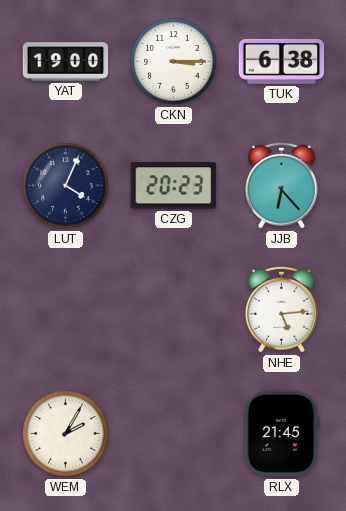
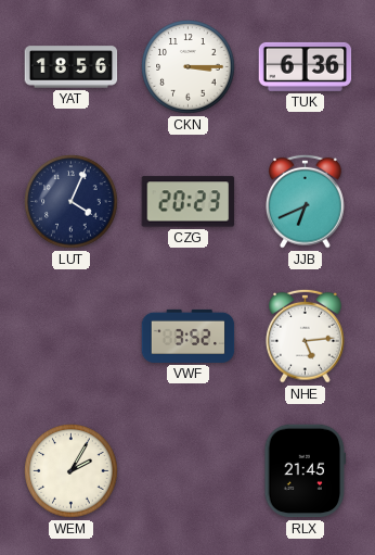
YAT: 19:00 -> 18:56 (72, 67)
TUK: 6:38 -> 6:36 (306, 66)
JJB: 6:23 -> 6:41 (306, 201)
VWF: none -> 3:52 (189, 336)
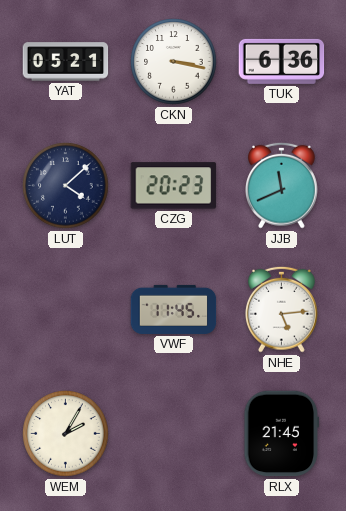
YAT: 18:56 -> 05:21 (66, 62)
CKN: 3:15 -> 3:17 (174, 62)
LUT: 4:04 -> 4:08 (66, 186)
JJB: 6:41 -> 11:41 (282, 185)
VWF: 3:52 -> 11:45 (174, 309)
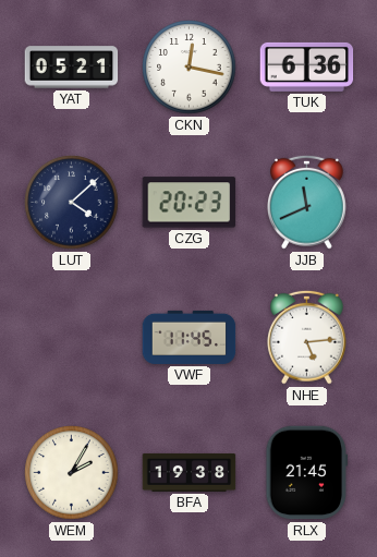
CKN: 3:17 -> 12:17 (190, 68)
BFA: none -> 19:38 (190, 472)
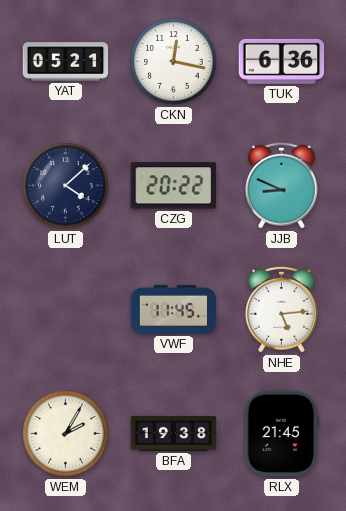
CZG: 20:23 -> 20:22 (174, 186)
JJB: 11:41 -> 8:49 (282, 185)
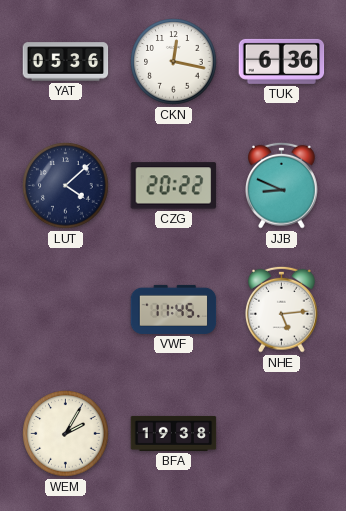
YAT: 05:21 -> 05:36 (66, 62)
RLX: 21:45 -> none (282, 434)
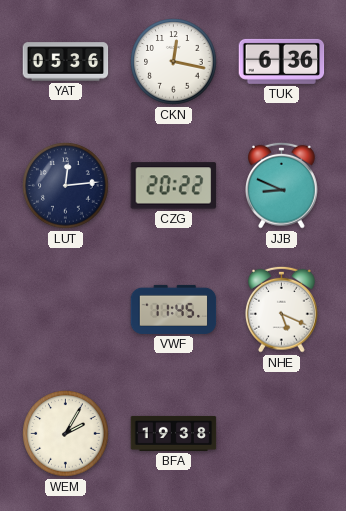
LUT: 4:08 -> 12:14 (66, 186)
NHE: 5:14 -> 5:19 (282, 309)
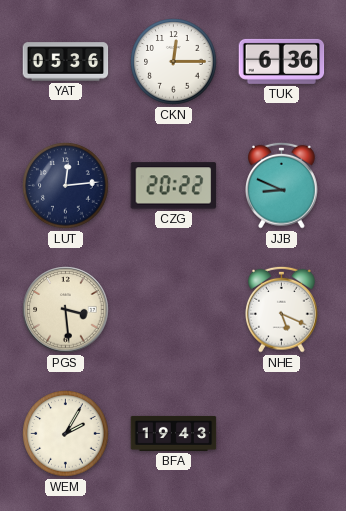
CKN: 12:17 -> 12:15 (174, 62)
PGS: none -> 3:29 (66, 310)
VWF: 11:45 -> none (174, 309)
BFA: 19:38 -> 19:43 (174, 433)
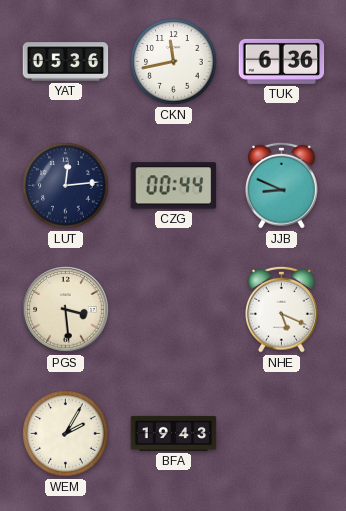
CKN: 12:15 -> 11:43 (174, 62)
CZG: 20:22 -> 00:44 (174, 186)
